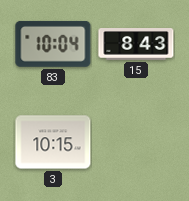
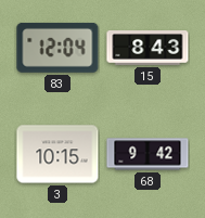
83: 10:04 -> 12:04 (57, 48)
68: none -> 9:42 (148, 154)
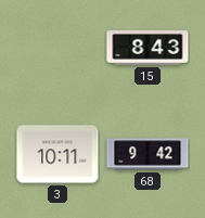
83: 12:04 -> none (57, 48)
3: 10:15 -> 10:11 (57, 154)
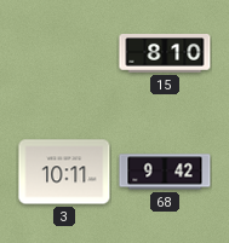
15: 8:43 -> 8:10 (165, 53)
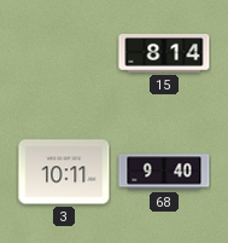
15: 8:10 -> 8:14 (164, 53)
68: 9:42 -> 9:40 (164, 172)
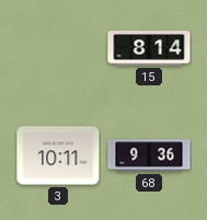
68: 9:40 -> 9:36 (149, 155)
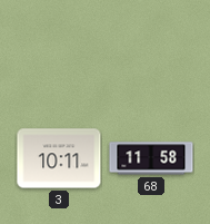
15: 8:14 -> none (149, 48)
68: 9:36 -> 11:58 (151, 158)
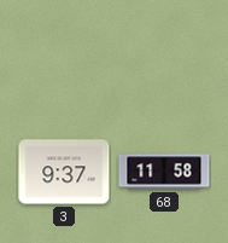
3: 10:11 -> 9:37 (64, 172)
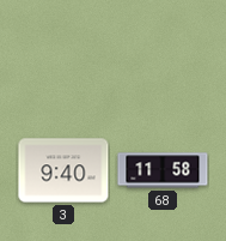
3: 9:37 -> 9:40 (63, 170)
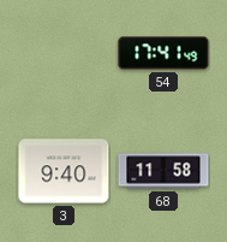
54: none -> 17:41 (163, 53)
